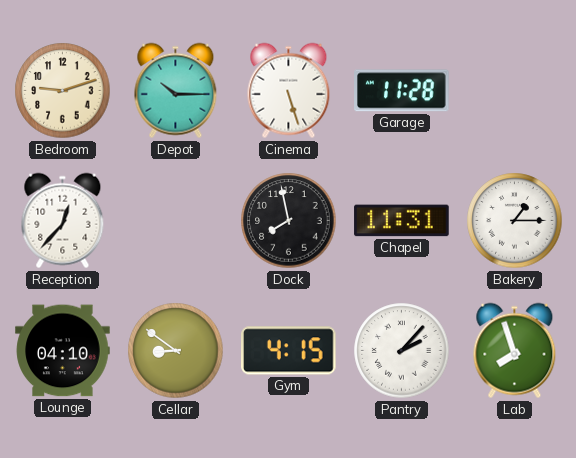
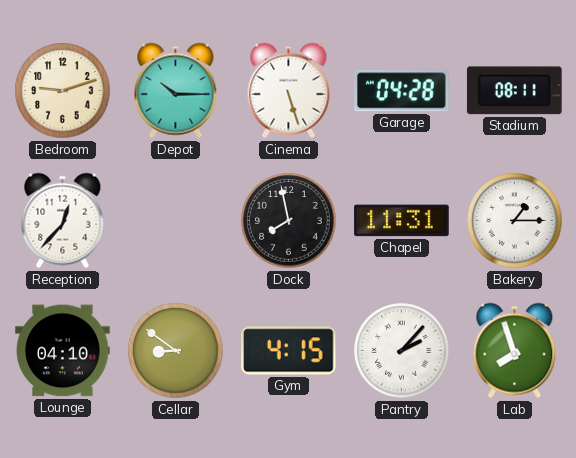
Garage: 11:28 -> 04:28 (402, 91)
Stadium: none -> 08:11 (514, 91)
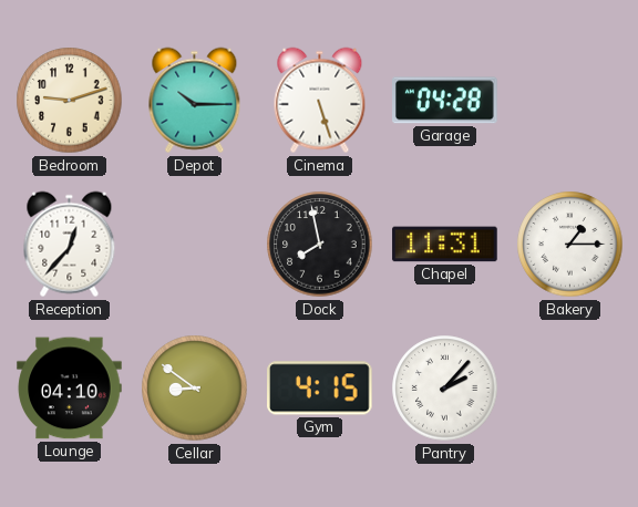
Stadium: 08:11 -> none (514, 91)
Lab: 7:57 -> none (515, 351)
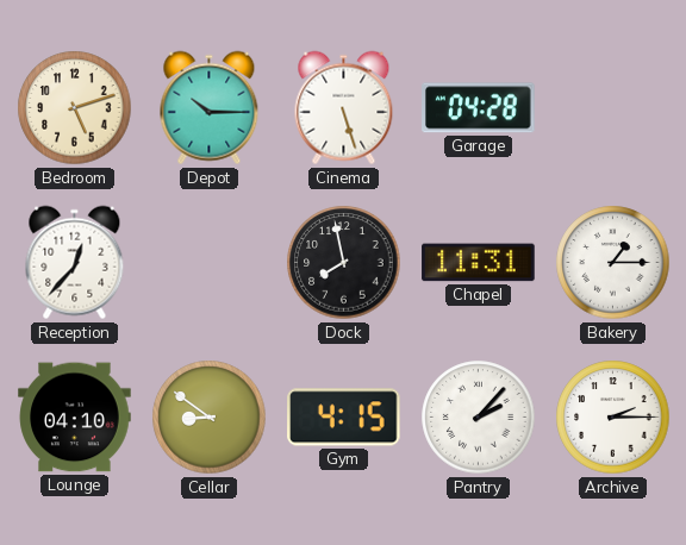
Bedroom: 9:12 -> 5:12 (75, 108)
Archive: none -> 2:15 (613, 418)
